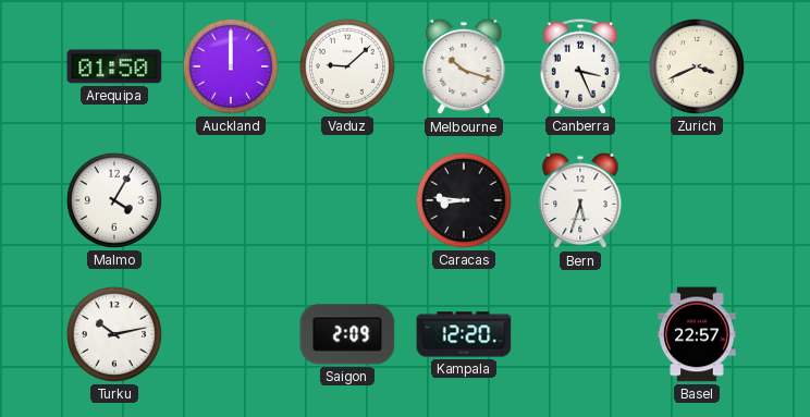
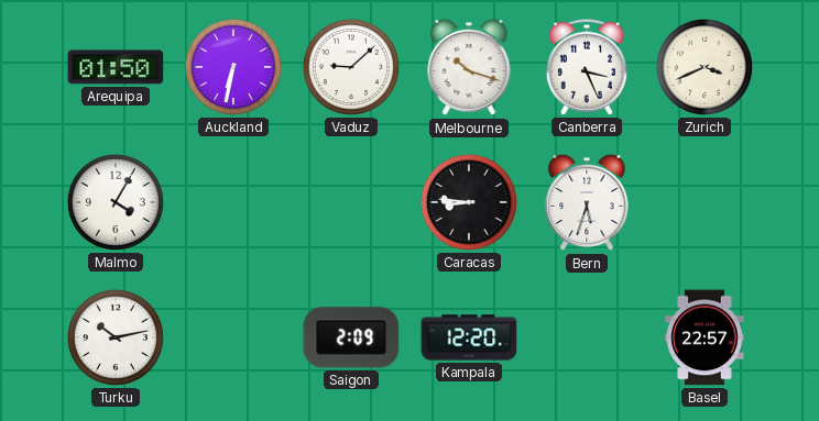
Auckland: 12:00 -> 6:32 (233, 67)
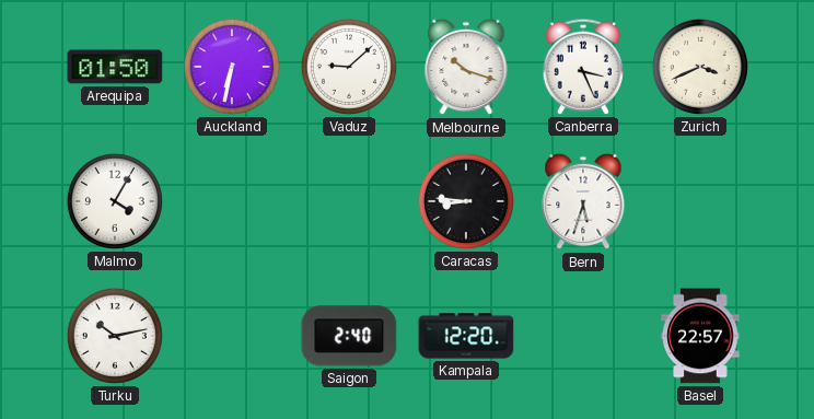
Saigon: 2:09 -> 2:40 (349, 336)
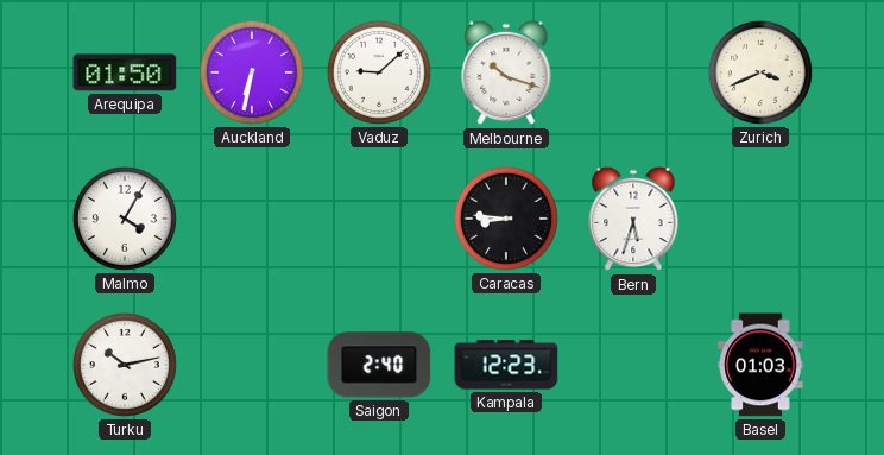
Canberra: 3:26 -> none (582, 67)
Kampala: 12:20 -> 12:23 (506, 365)
Basel: 22:57 -> 01:03 (760, 365)
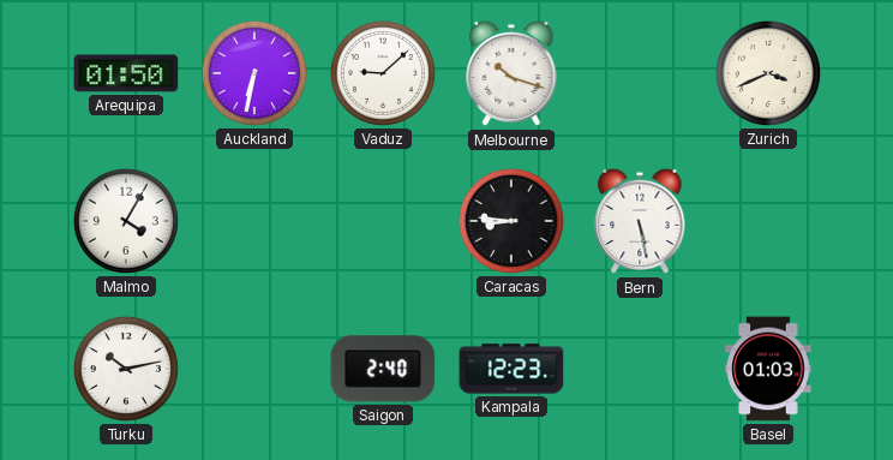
Bern: 5:33 -> 5:28 (640, 221)
